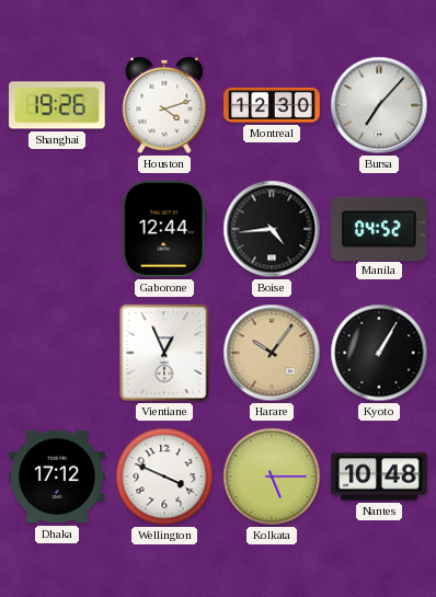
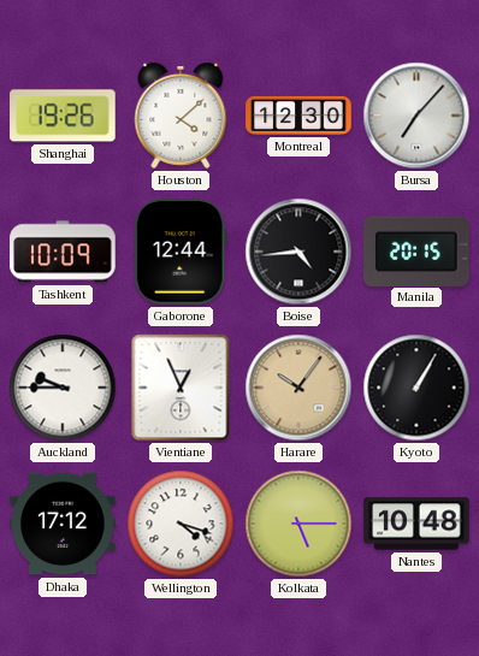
Houston: 4:12 -> 4:08 (181, 116)
Tashkent: none -> 10:09 (63, 252)
Manila: 04:52 -> 20:15 (418, 250)
Auckland: none -> 9:45 (63, 388)
Wellington: 3:49 -> 4:18 (181, 524)
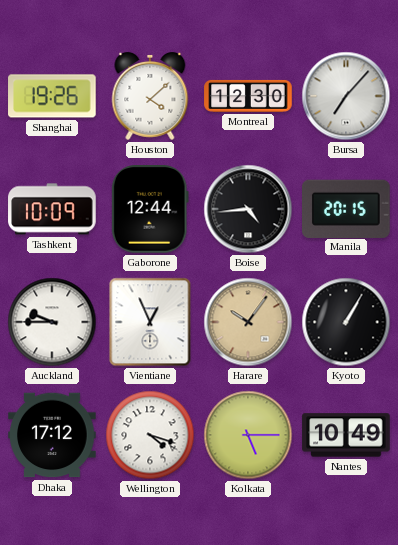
Nantes: 10:48 -> 10:49 (346, 435)
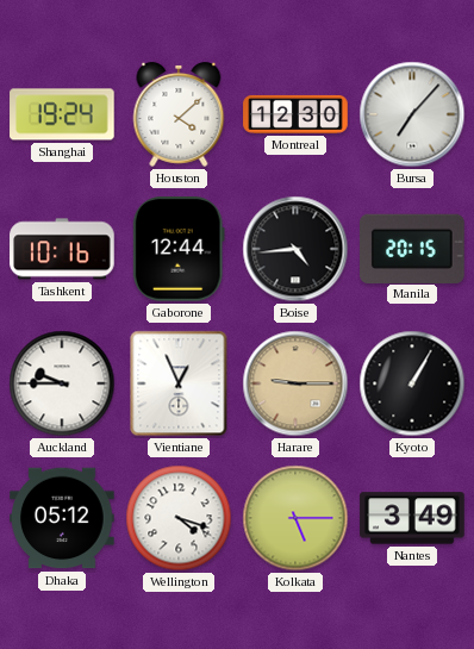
Shanghai: 19:26 -> 19:24 (62, 114)
Tashkent: 10:09 -> 10:16 (62, 249)
Harare: 10:06 -> 9:15 (295, 383)
Dhaka: 17:12 -> 05:12 (62, 518)
Nantes: 10:49 -> 3:49 (412, 518)
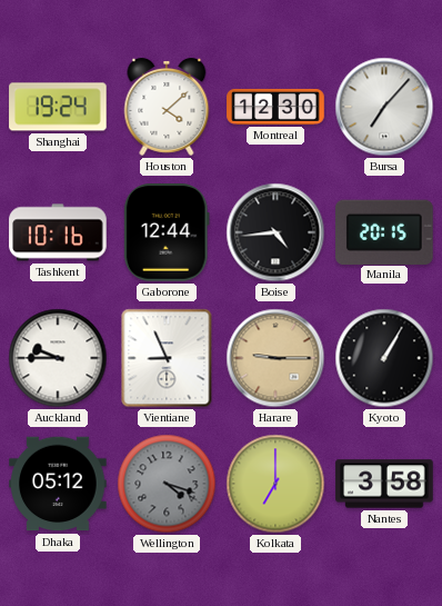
Vientiane: 12:56 -> 8:56 (167, 358)
Wellington dial: white -> grey (167, 484)
Kolkata: 5:15 -> 7:00 (275, 484)
Nantes: 3:49 -> 3:58 (384, 484)
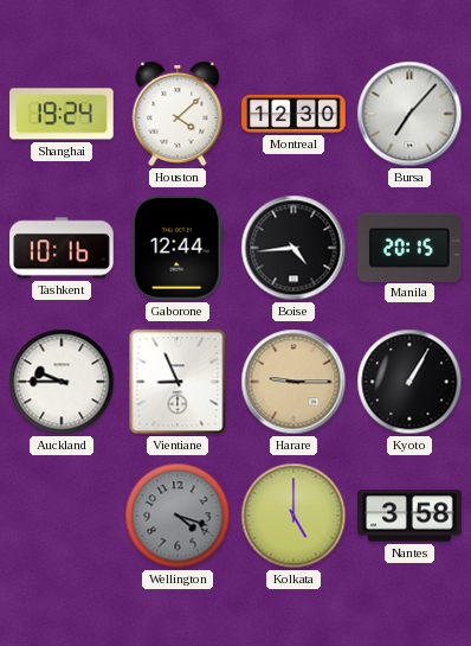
Dhaka: 05:12 -> none (58, 484)
Kolkata: 7:00 -> 5:00 (293, 516)
